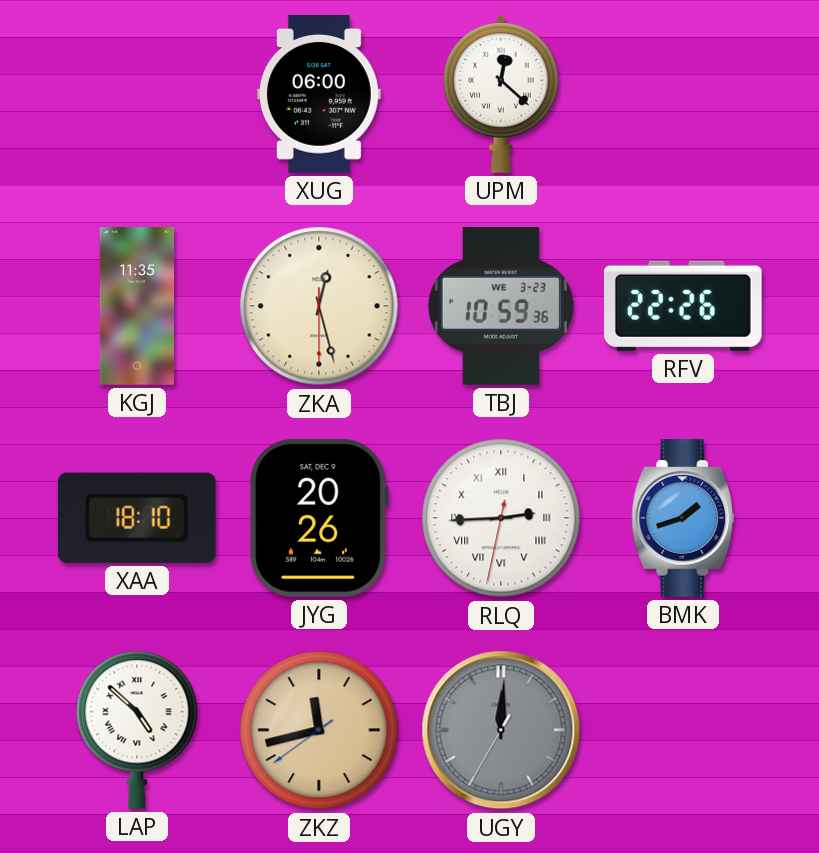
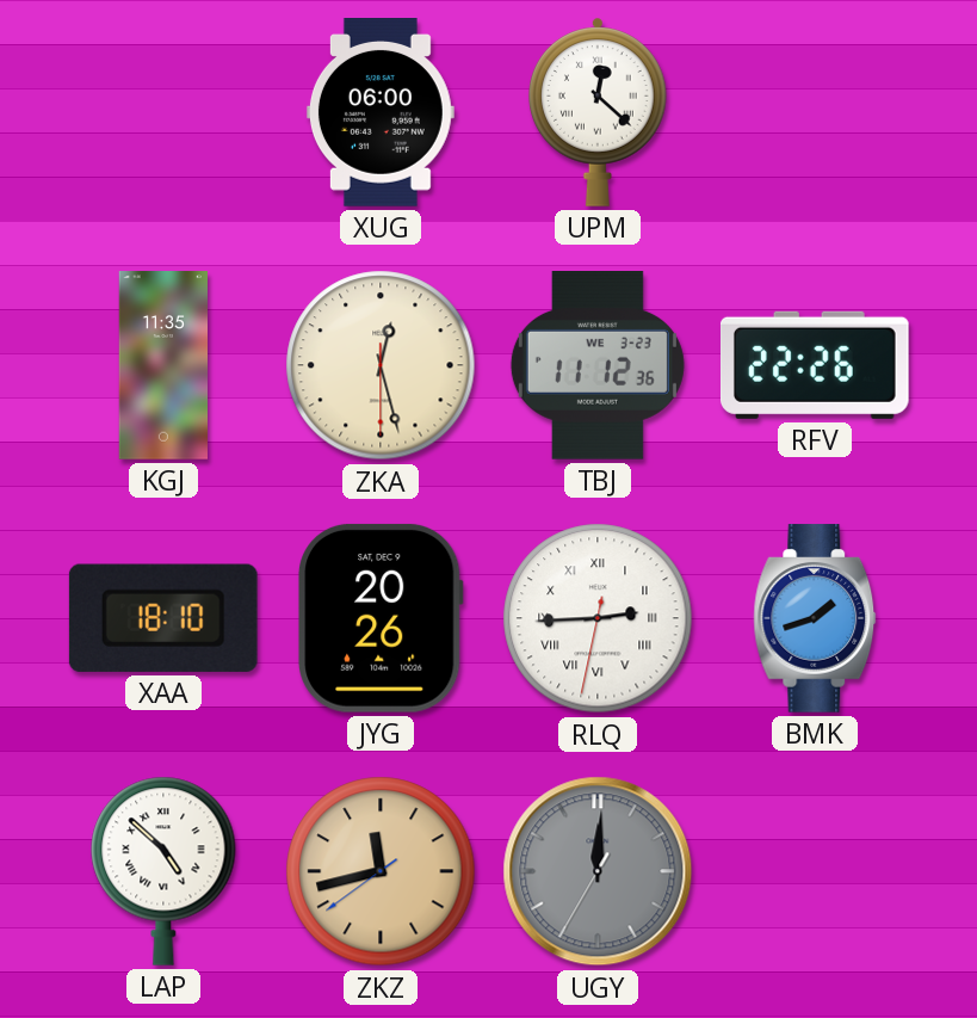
TBJ: 10:59 -> 11:12 (598, 366)
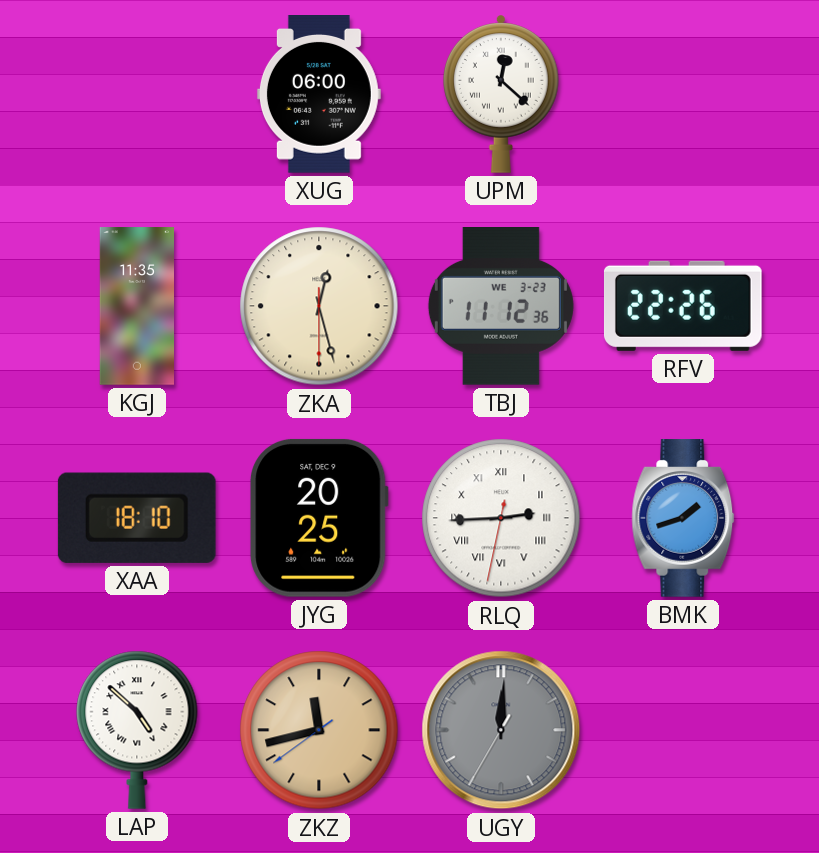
JYG: 20:26 -> 20:25 (320, 518)
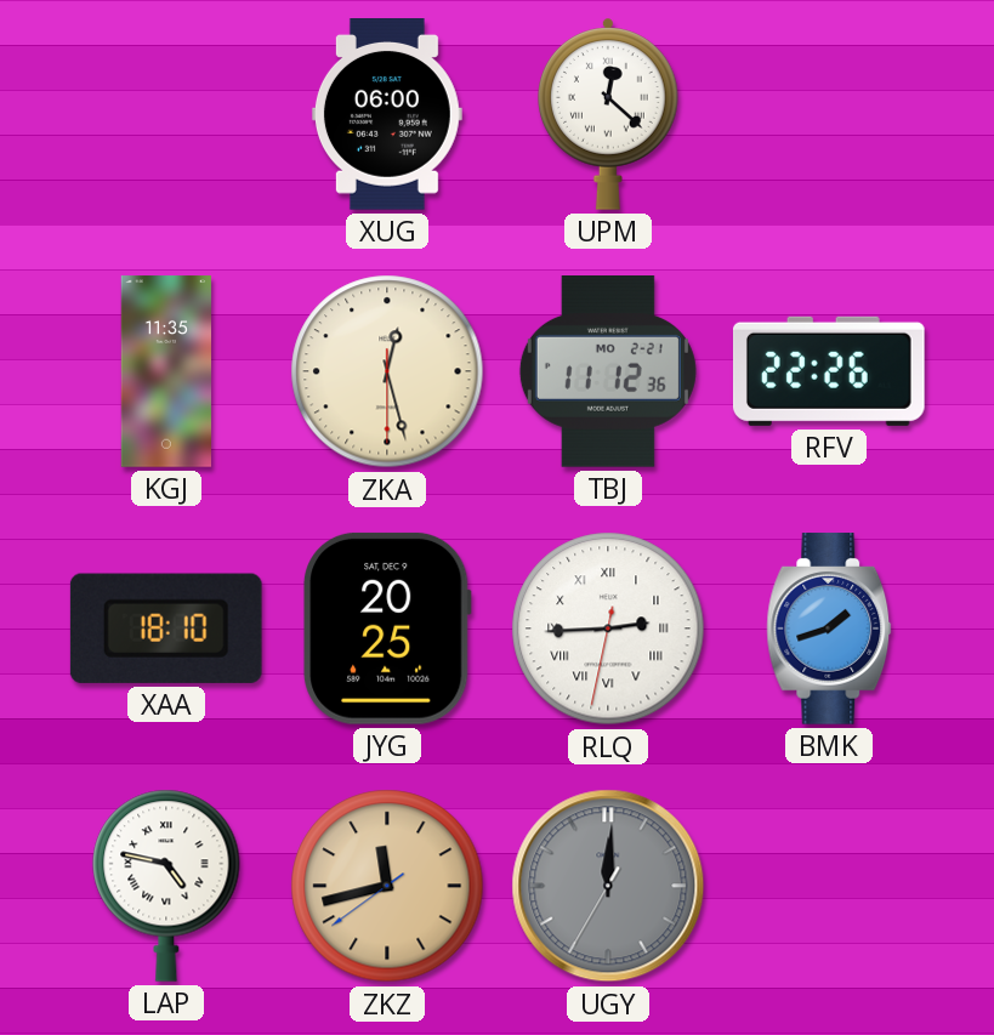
TBJ date: WE 3-23 -> MO 2-21 (608, 373)
LAP: 4:52 -> 4:47 (166, 886)
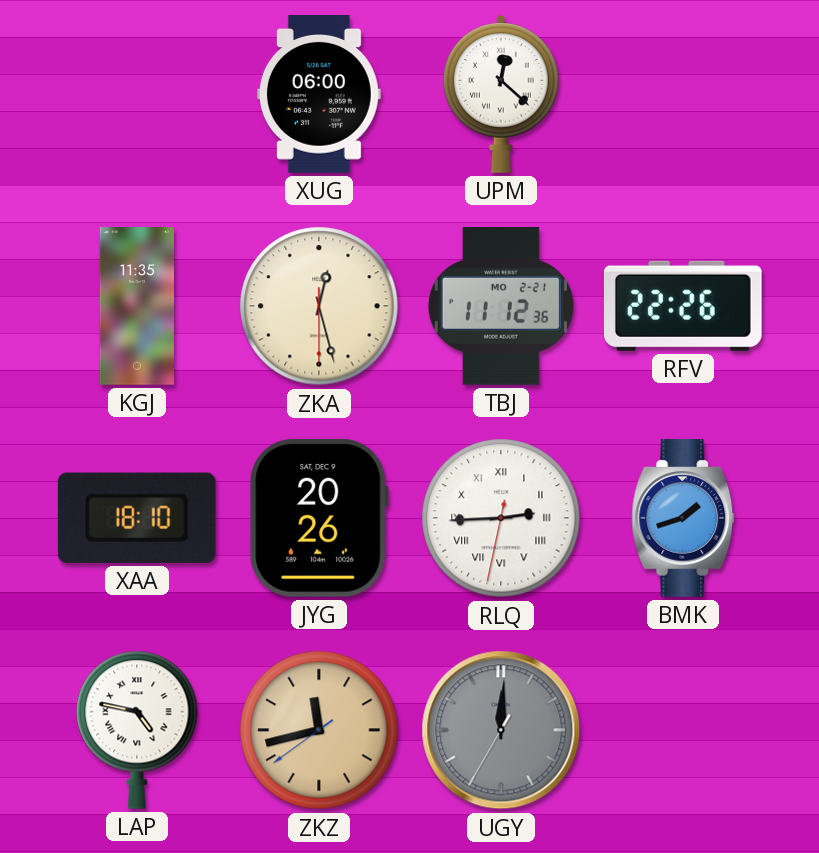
JYG: 20:25 -> 20:26 (320, 518)
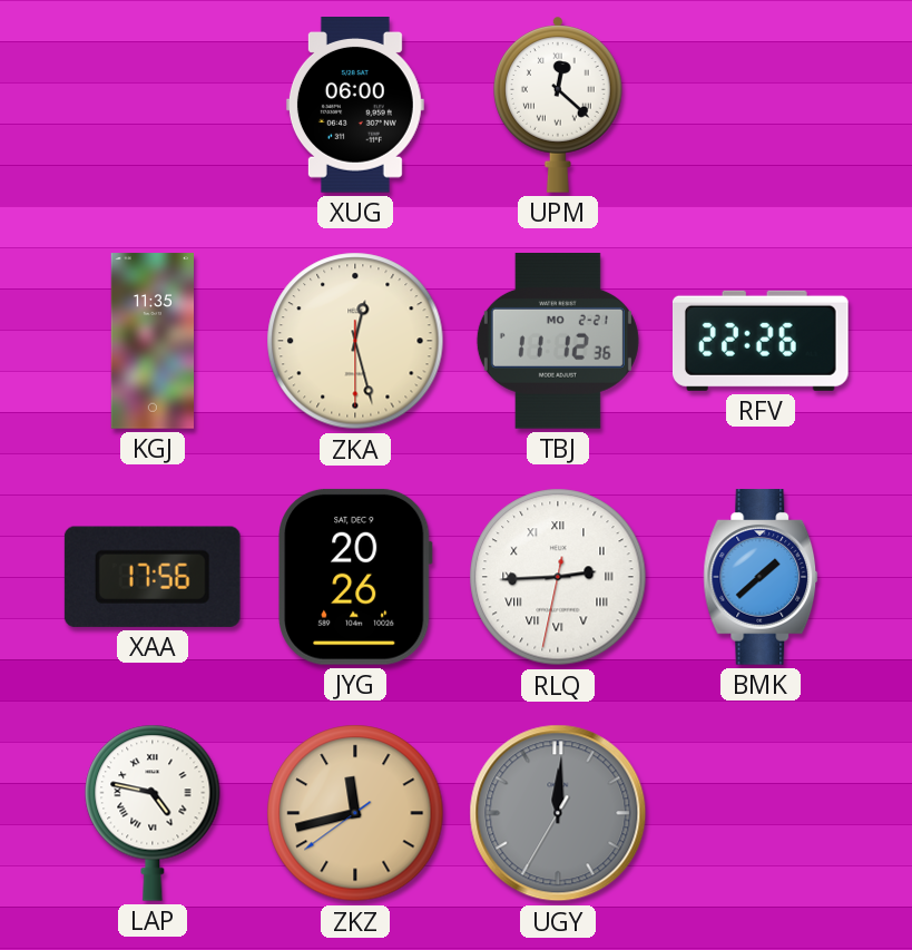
XAA: 18:10 -> 17:56 (153, 577)
BMK: 1:42 -> 1:38 (761, 577)
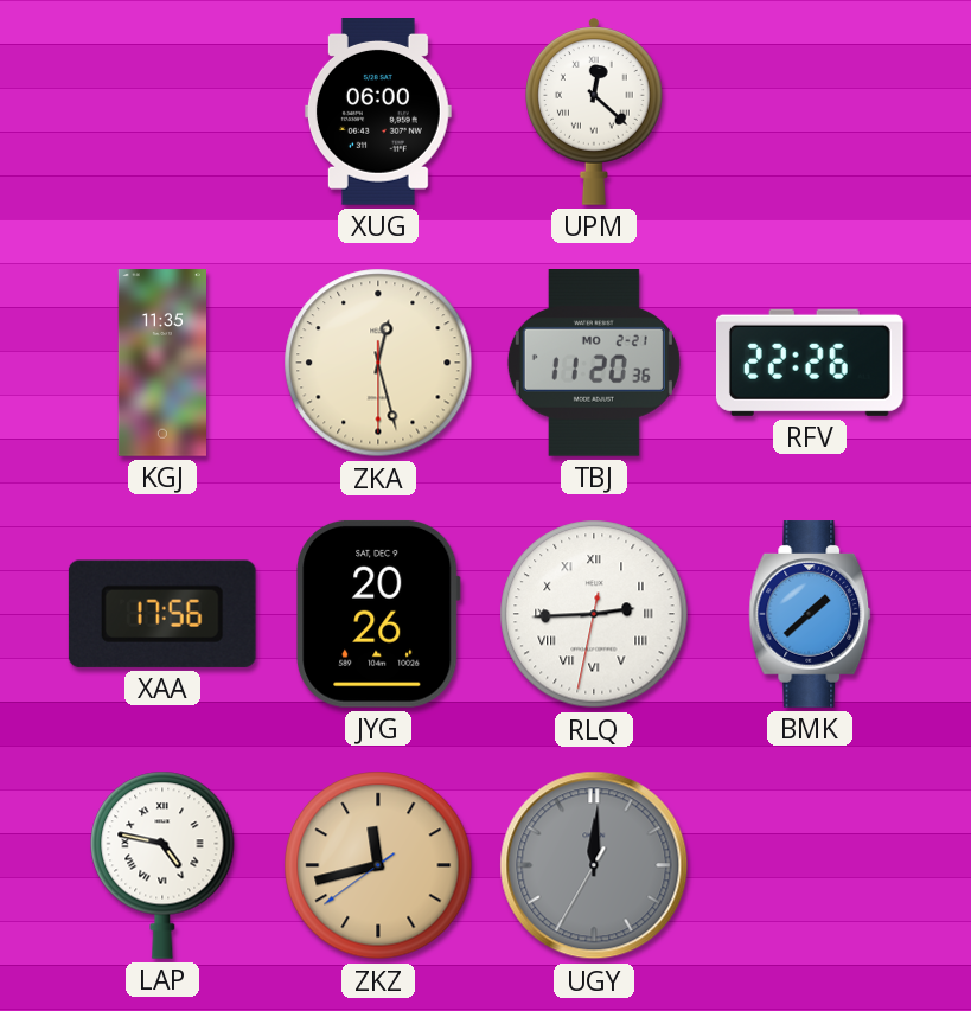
TBJ: 11:12 -> 11:20 (594, 364)
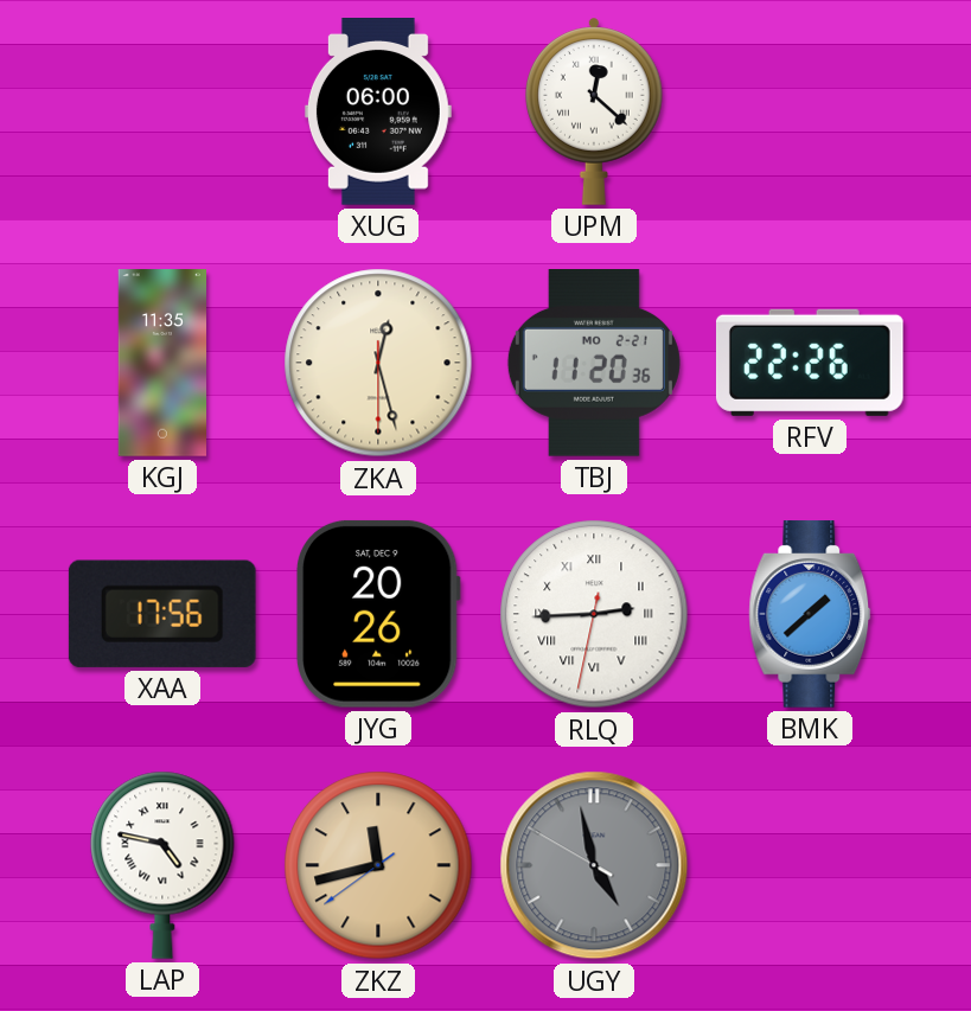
UGY: 12:00 -> 4:57 (594, 865)
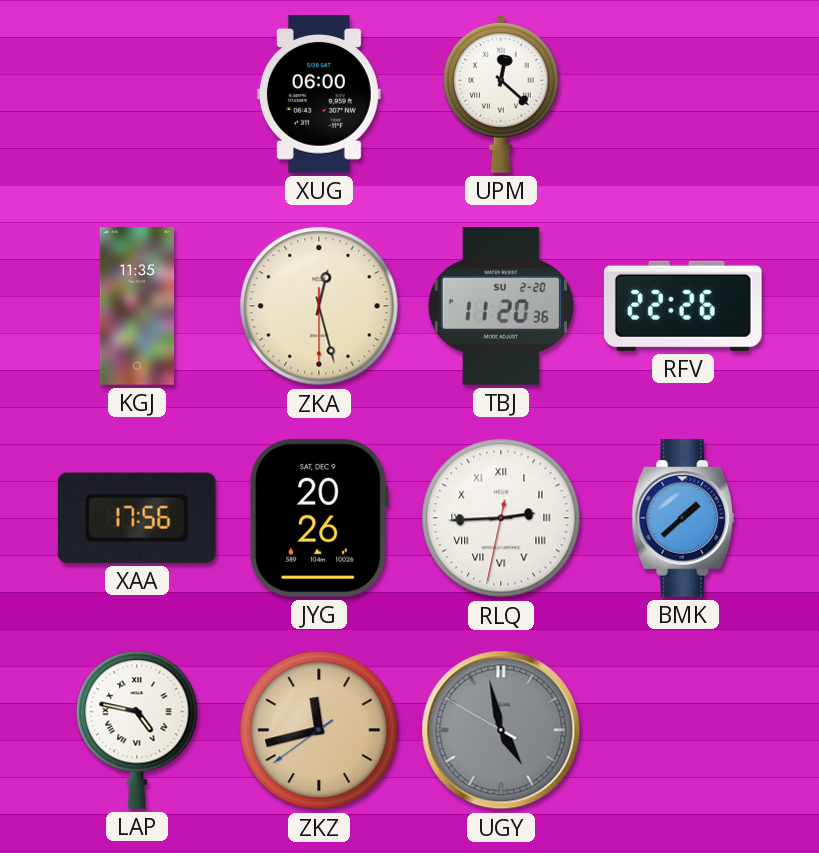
TBJ date: MO 2-21 -> SU 2-20 (501, 307)
